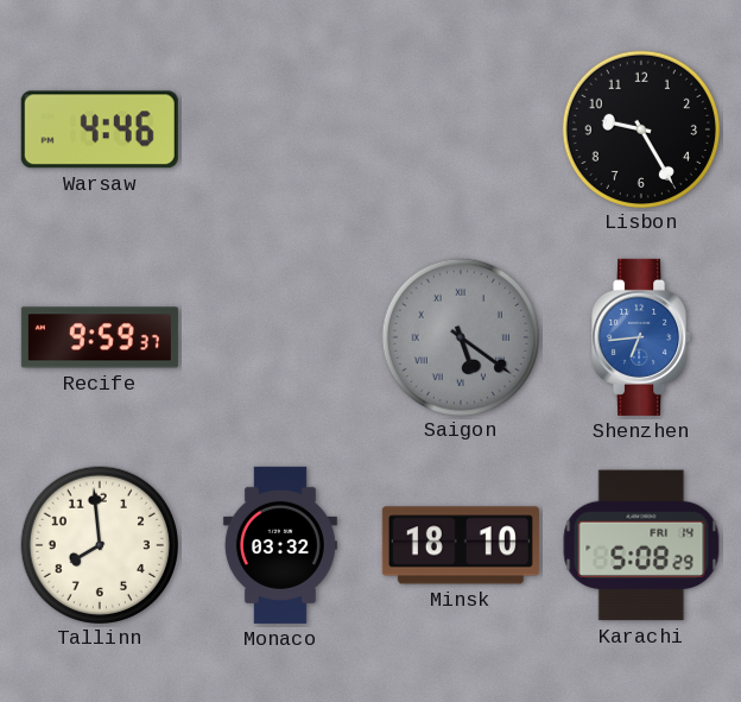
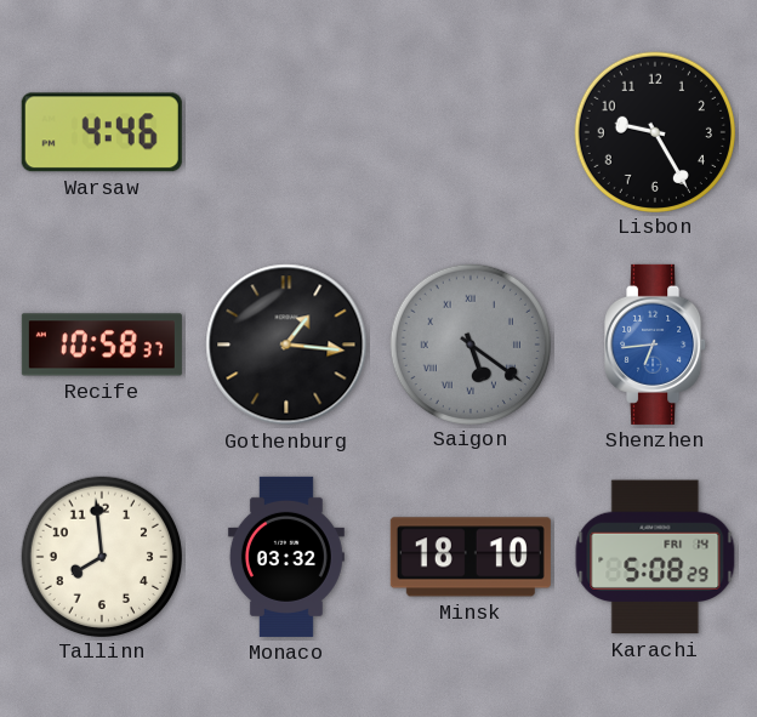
Recife: 9:59 -> 10:58 (102, 345)
Gothenburg: none -> 1:16 (286, 345)
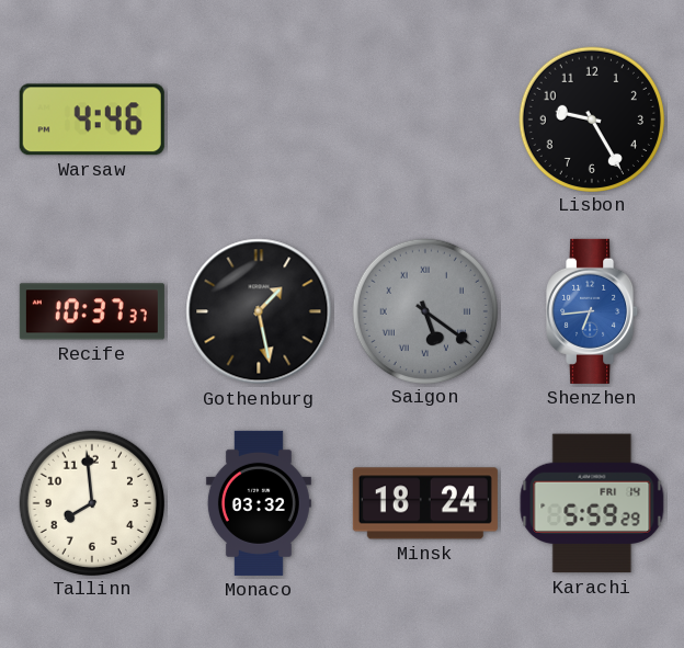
Recife: 10:58 -> 10:37 (92, 311)
Gothenburg: 1:16 -> 1:28 (259, 311)
Minsk: 18:10 -> 18:24 (425, 503)
Karachi: 5:08 -> 5:59 (592, 503)
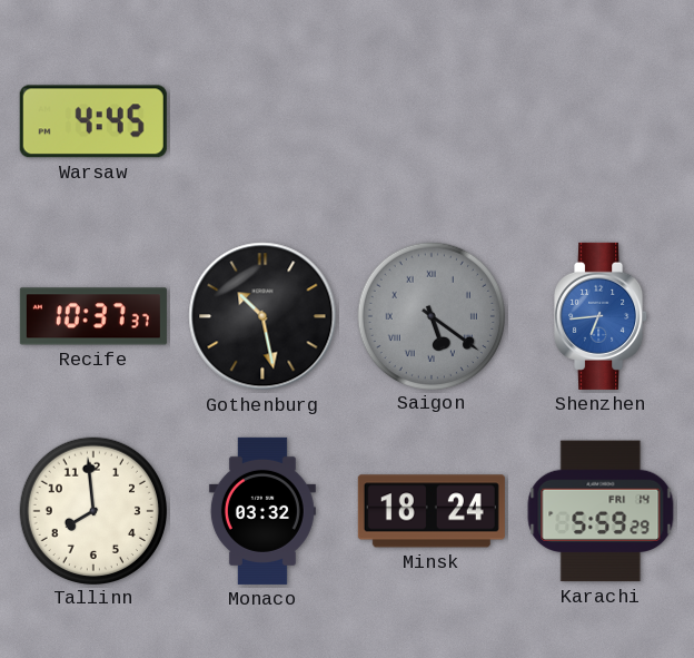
Warsaw: 4:46 -> 4:45 (93, 121)
Lisbon: 9:25 -> none (591, 118)
Gothenburg: 1:28 -> 10:28 (262, 316)
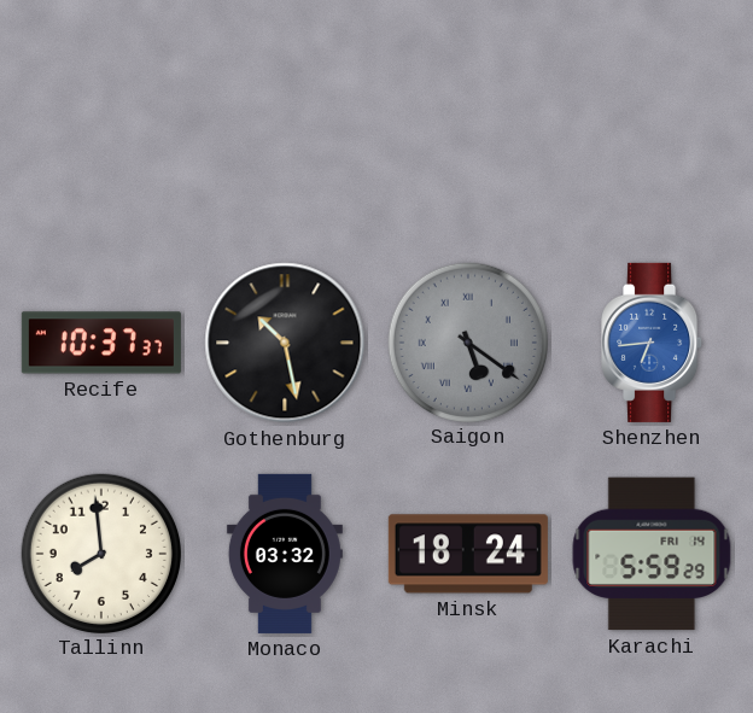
Warsaw: 4:45 -> none (93, 121)
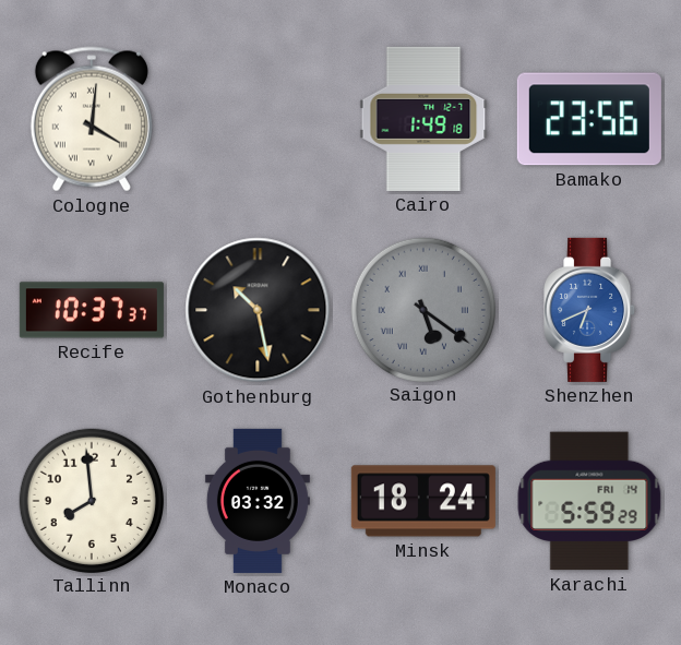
Cologne: none -> 4:01 (92, 119)
Cairo: none -> 1:49 (423, 119)
Bamako: none -> 23:56 (589, 119)
Shenzhen: 6:44 -> 6:41 (590, 310)
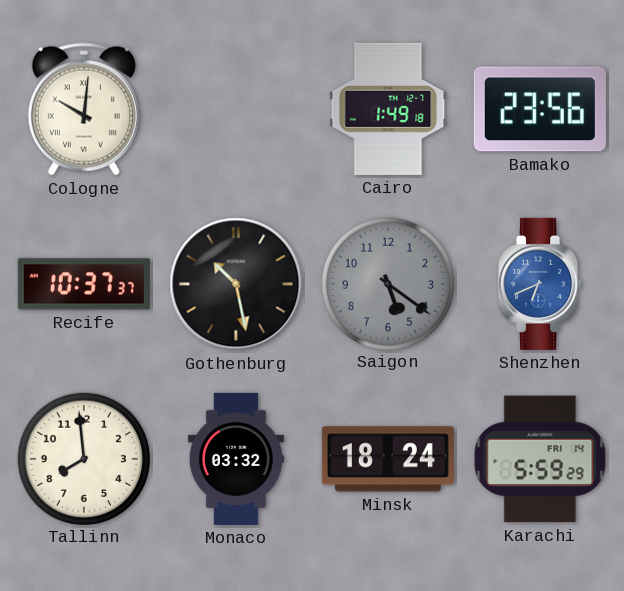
Cologne: 4:01 -> 10:01 (84, 109)
Saigon numerals: Roman -> Arabic (387, 283)
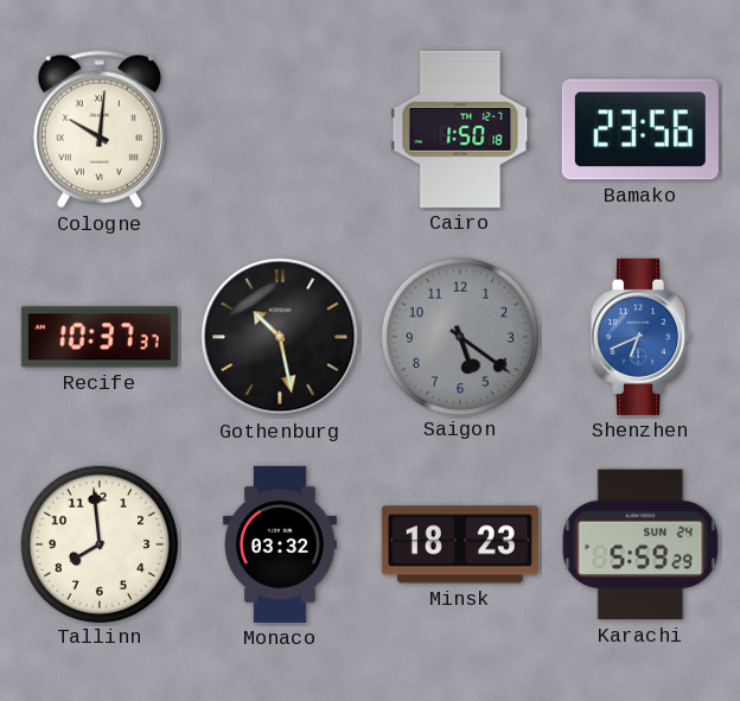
Cairo: 1:49 -> 1:50 (460, 129)
Minsk: 18:24 -> 18:23 (460, 544)
Karachi date: FRI 14 -> SUN 24 (640, 544)
